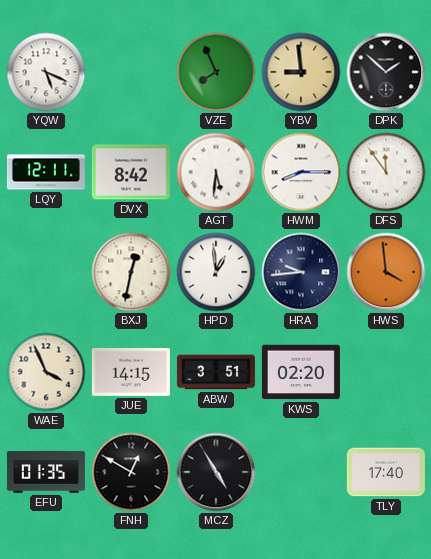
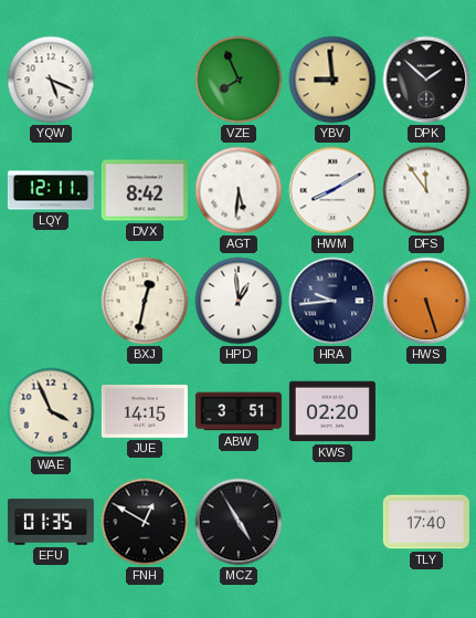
HWM: 8:15 -> 8:10 (332, 190)
HWS: 3:59 -> 5:27 (426, 301)
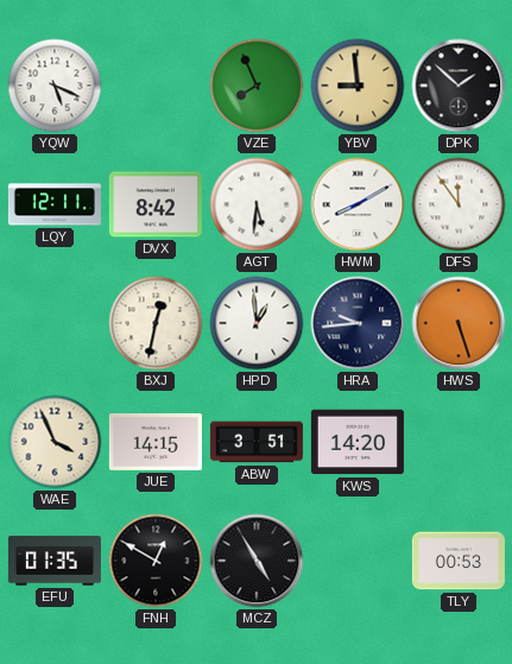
KWS: 02:20 -> 14:20 (358, 442)
TLY: 17:40 -> 00:53 (459, 561)
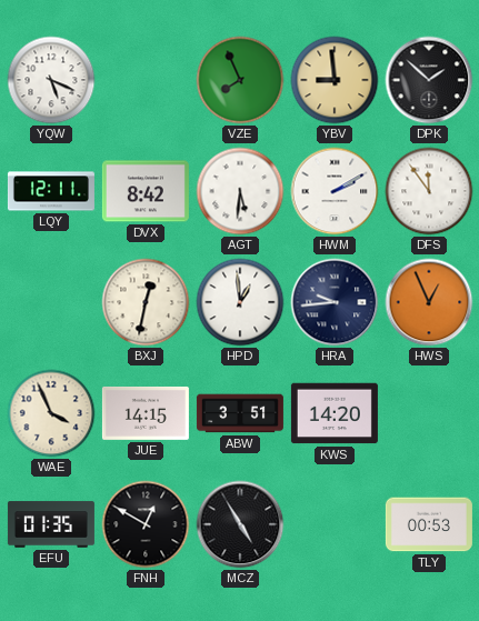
HWM: 8:10 -> 2:10 (335, 191)
HWS: 5:27 -> 12:56 (429, 302)
